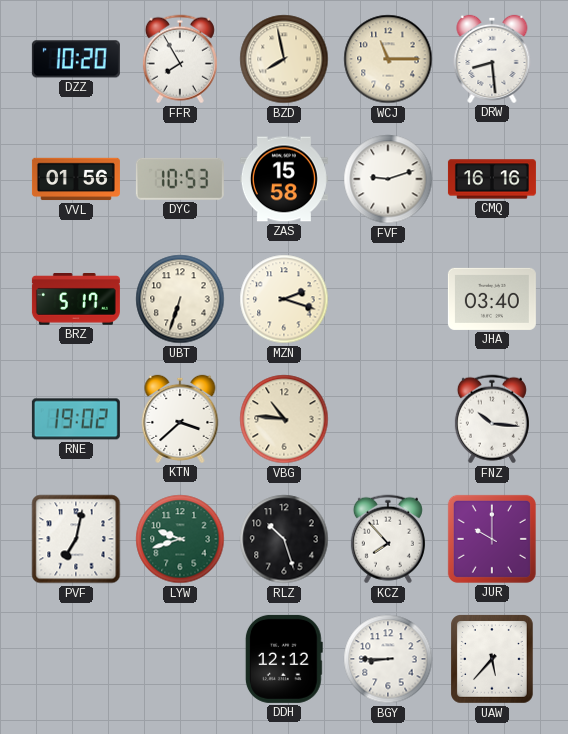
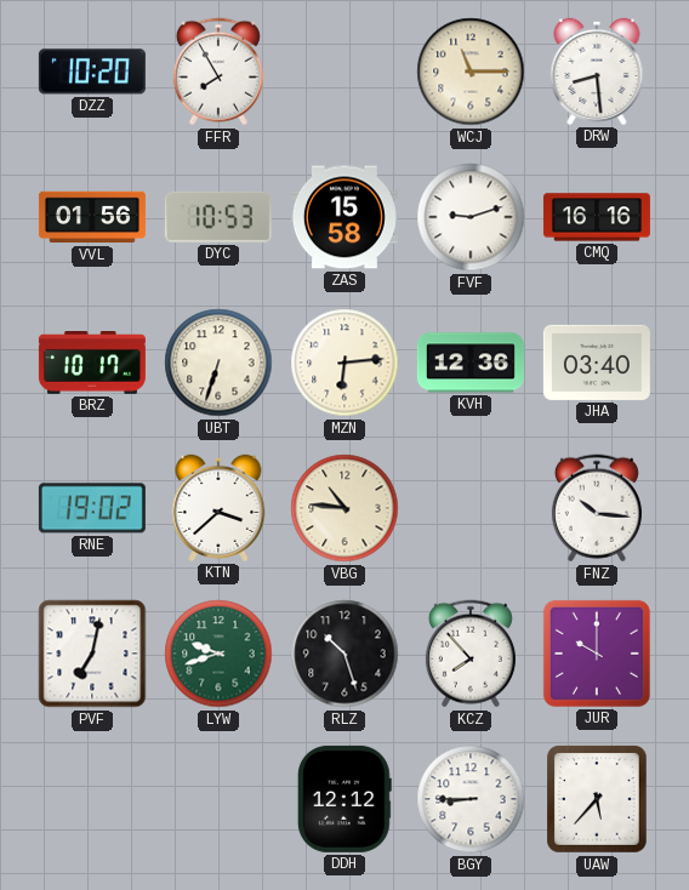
BZD: 7:58 -> none (284, 59)
BRZ: 5:17 -> 10:17 (92, 364)
MZN: 2:18 -> 6:14 (344, 363)
KVH: none -> 12:36 (471, 363)
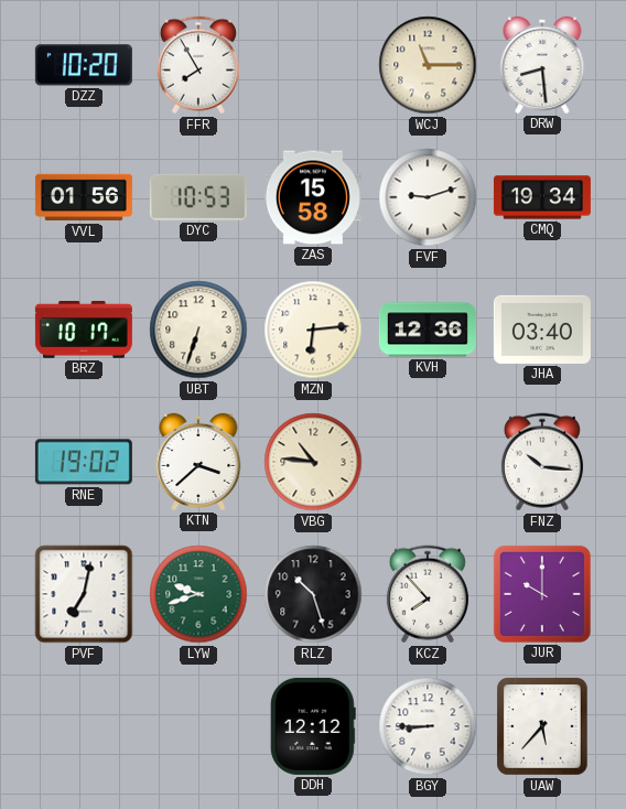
CMQ: 16:16 -> 19:34 (542, 197)
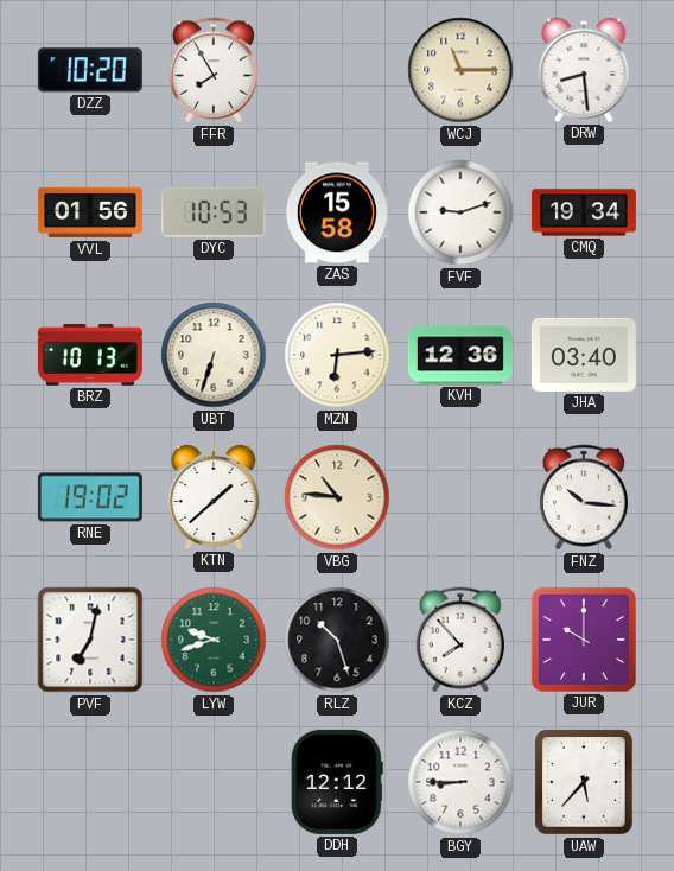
BRZ: 10:17 -> 10:13 (90, 356)
KTN: 3:38 -> 1:38 (214, 497)
